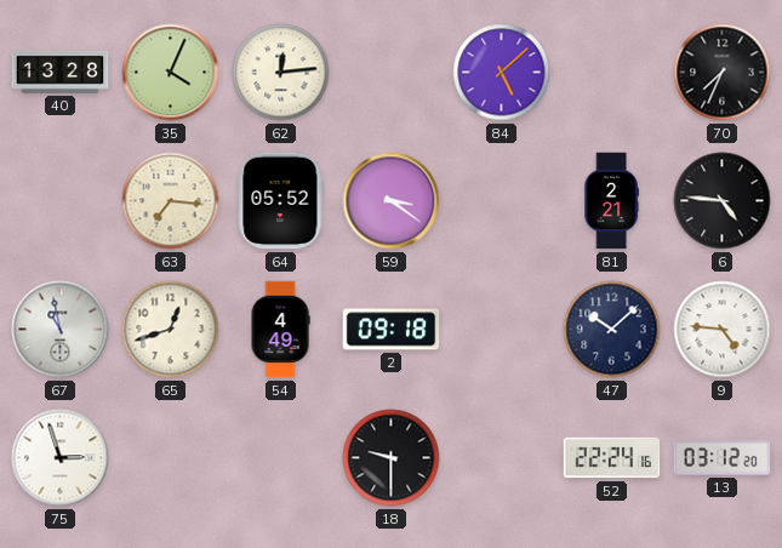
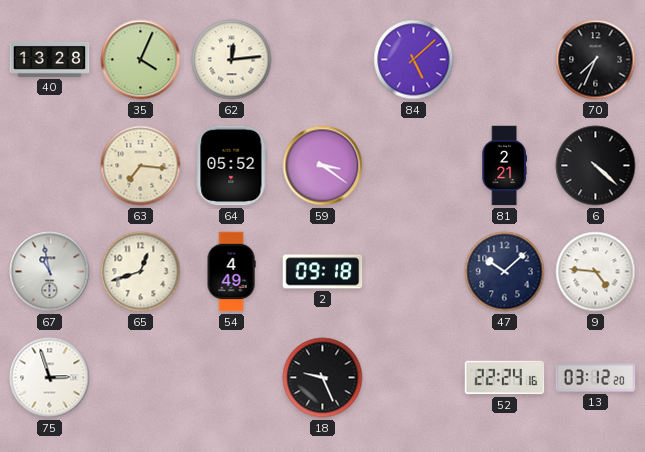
6: 4:46 -> 4:22 (596, 166)
18: 9:30 -> 9:26 (323, 378)
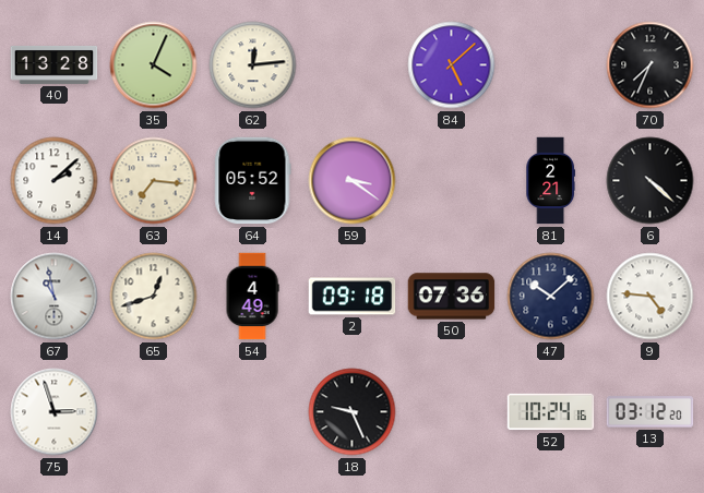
14: none -> 2:08 (55, 181)
50: none -> 07:36 (452, 297)
52: 22:24 -> 10:24 (551, 412)
